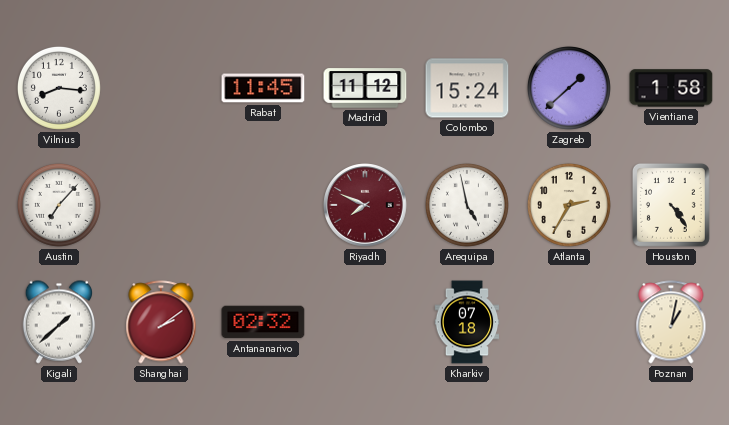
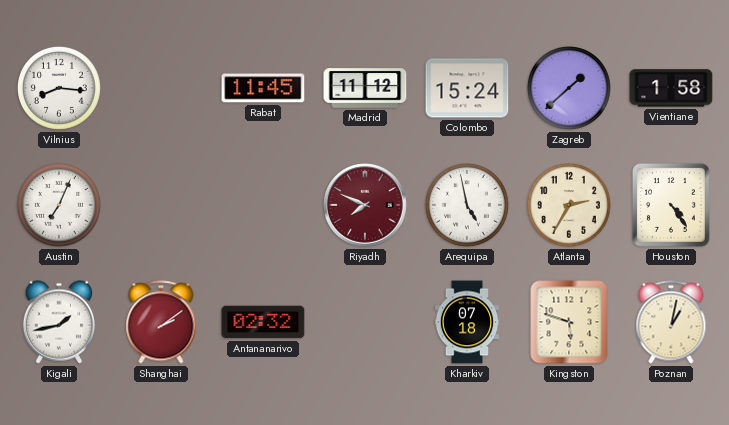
Austin: 7:07 -> 7:04 (59, 205)
Kigali: 1:38 -> 1:43 (59, 322)
Kingston: none -> 5:48 (569, 322)
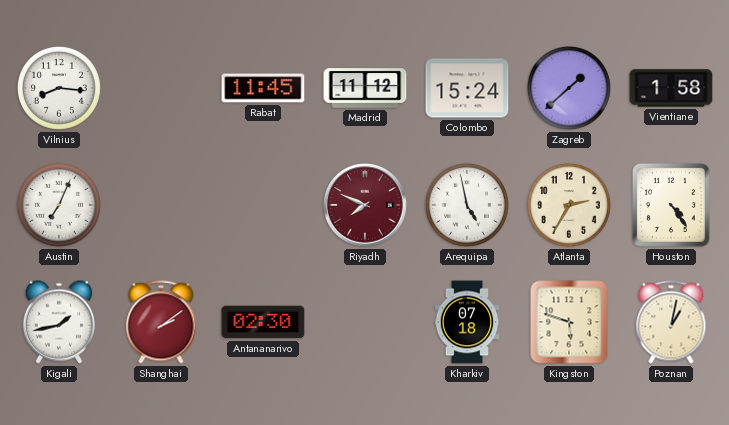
Antananarivo: 02:32 -> 02:30 (263, 322)
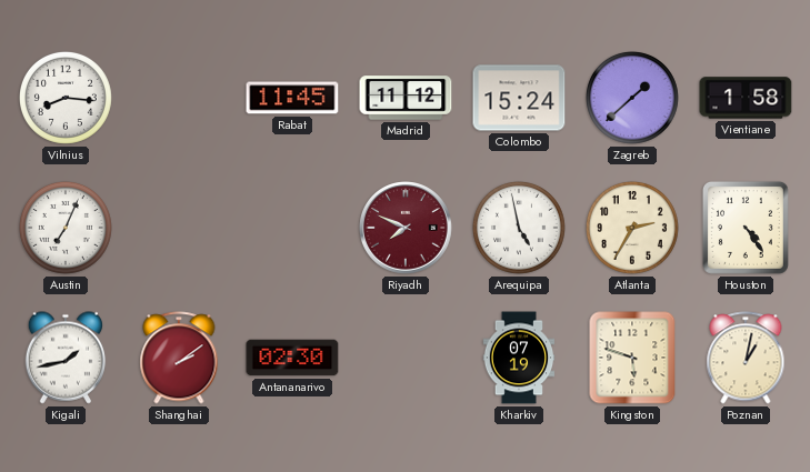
Kharkiv: 07:18 -> 07:19 (519, 358)
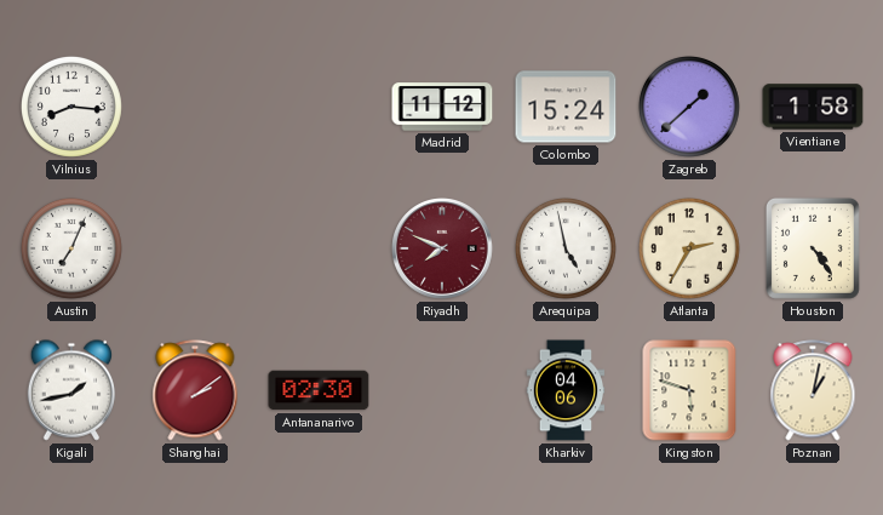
Rabat: 11:45 -> none (292, 98)
Kharkiv: 07:19 -> 04:06 (566, 390)
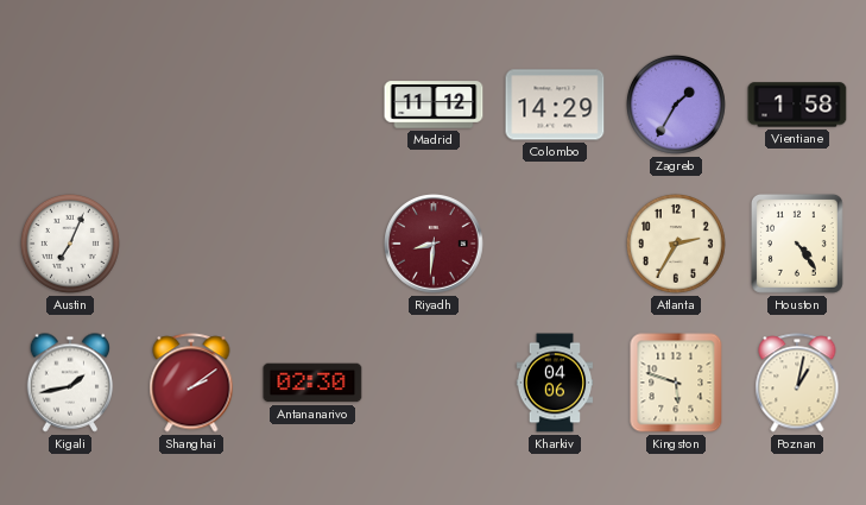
Vilnius: 8:16 -> none (71, 107)
Colombo: 15:24 -> 14:29 (555, 105)
Zagreb: 1:38 -> 1:35 (676, 105)
Riyadh: 7:49 -> 8:31 (434, 244)
Arequipa: 4:58 -> none (566, 248)
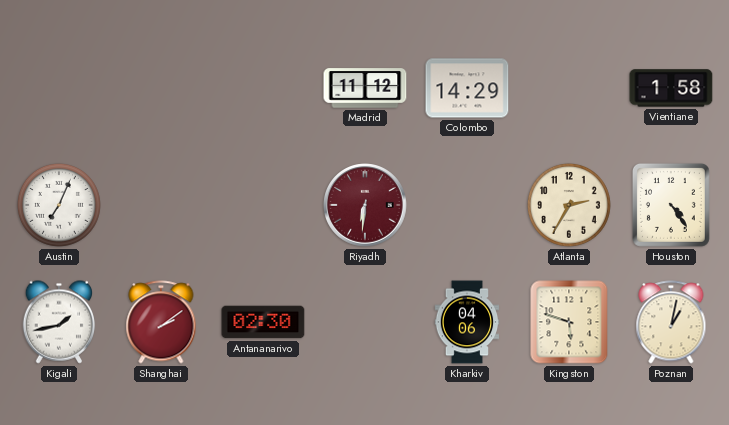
Zagreb: 1:35 -> none (676, 105)
Riyadh: 8:31 -> 6:31 (365, 205)
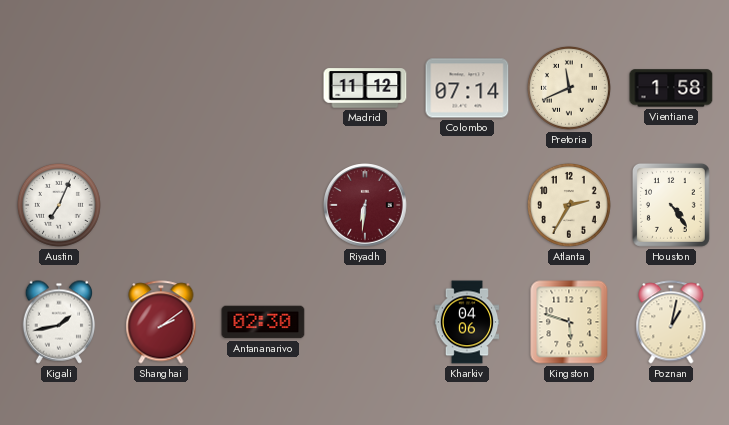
Colombo: 14:29 -> 07:14 (467, 88)
Pretoria: none -> 11:41 (569, 88)
